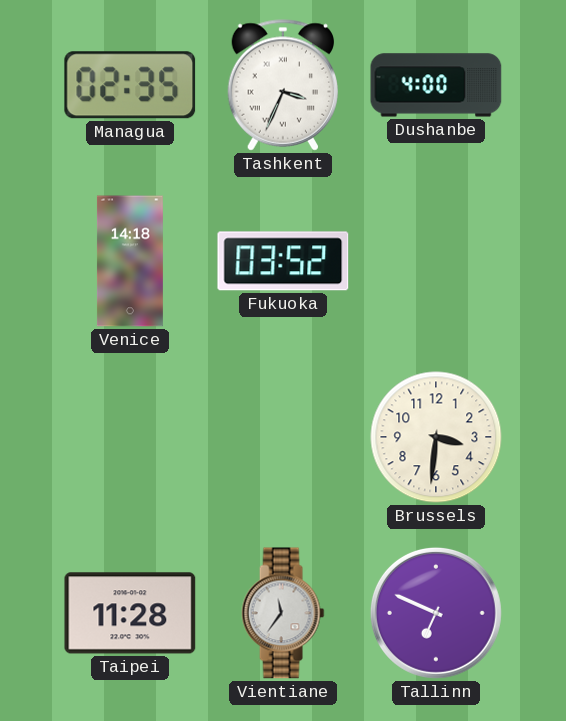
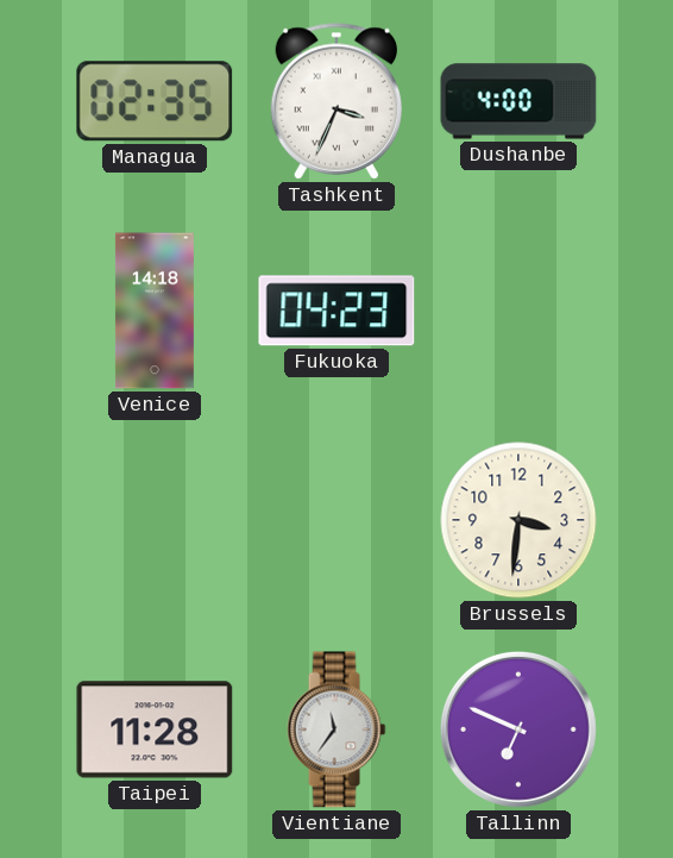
Fukuoka: 03:52 -> 04:23 (336, 311)
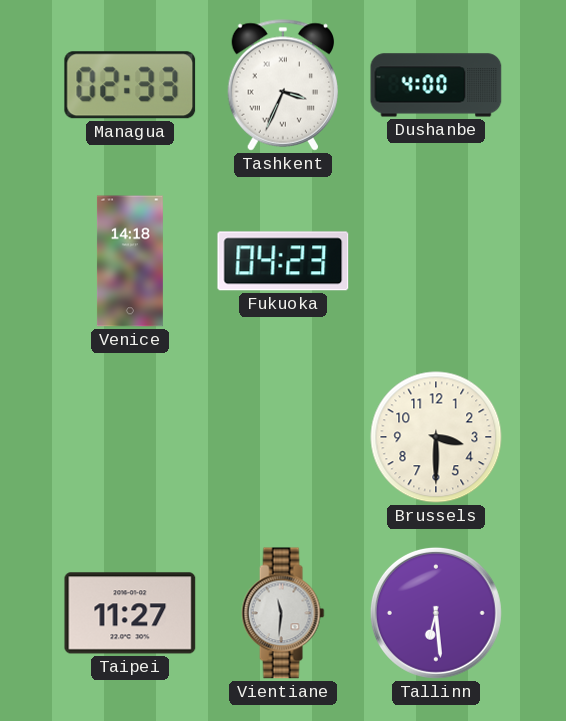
Managua: 02:35 -> 02:33 (130, 85)
Brussels: 3:31 -> 3:30 (436, 437)
Taipei: 11:28 -> 11:27 (130, 613)
Vientiane: 11:36 -> 11:31 (283, 613)
Tallinn: 6:49 -> 6:29 (436, 613)
